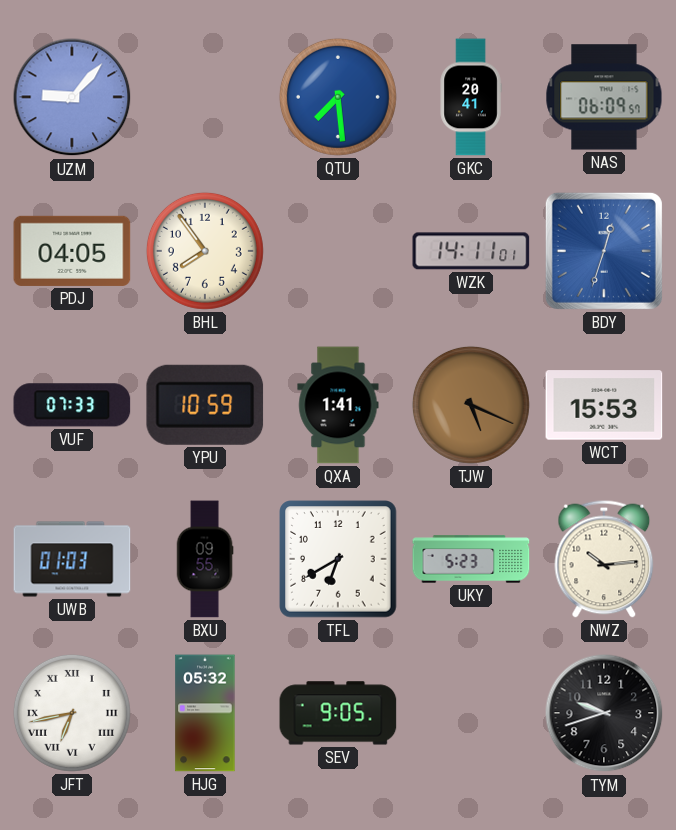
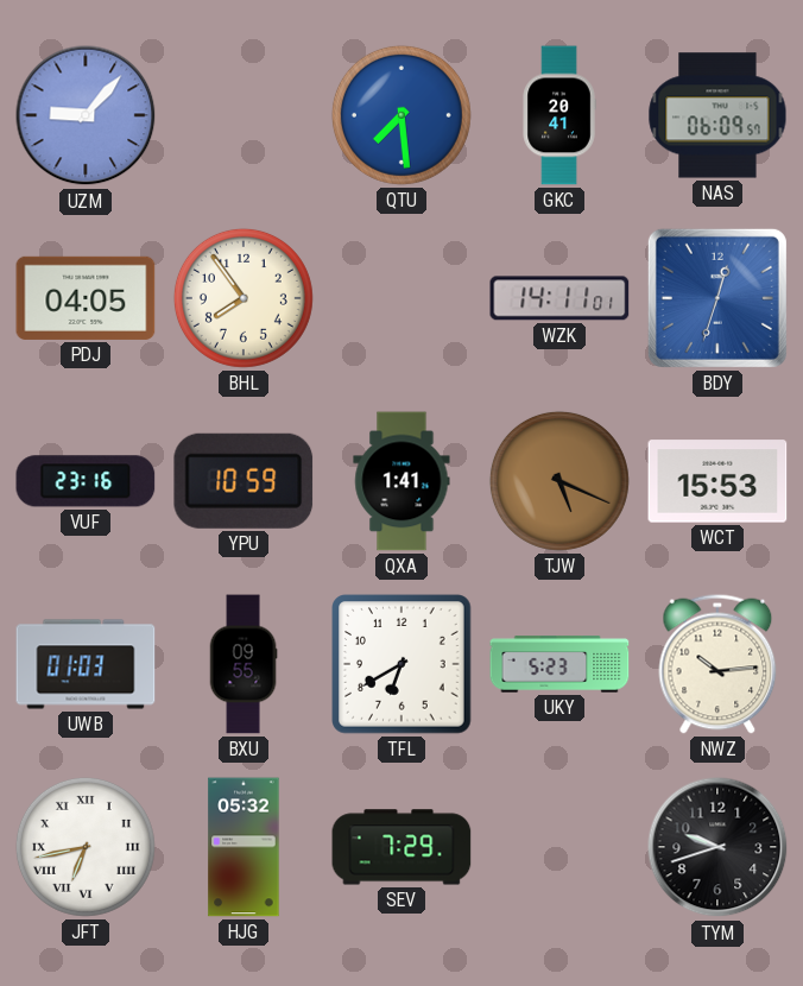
VUF: 07:33 -> 23:16 (86, 481)
SEV: 9:05 -> 7:29 (401, 847)
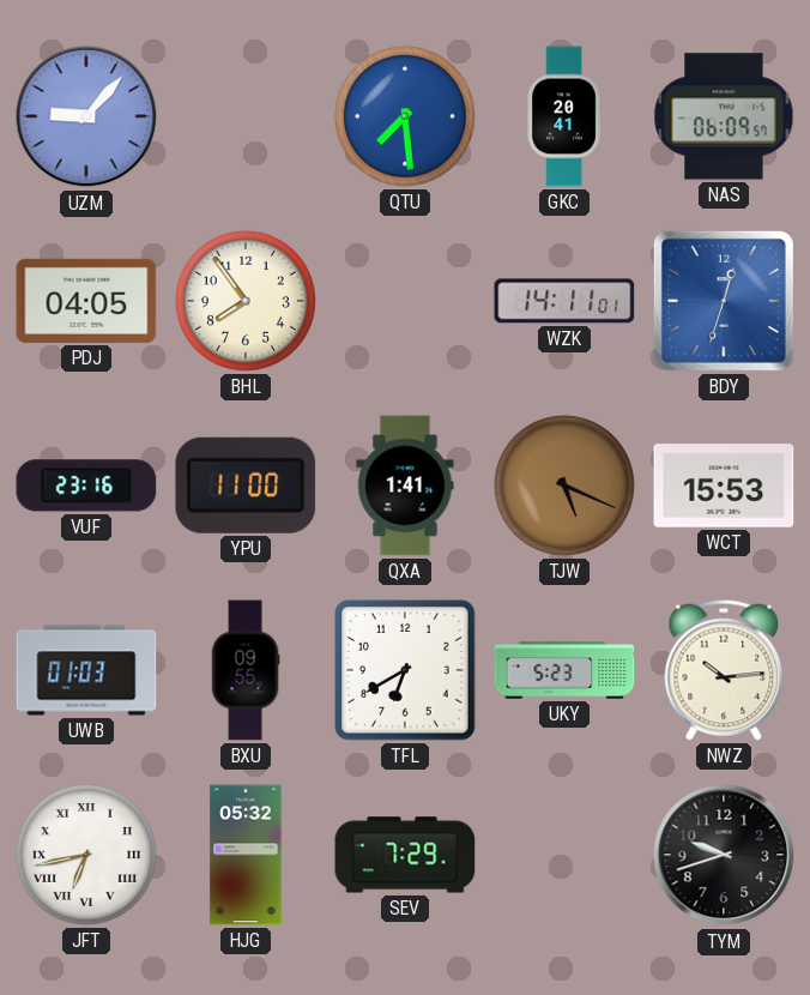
YPU: 10:59 -> 11:00 (246, 486)
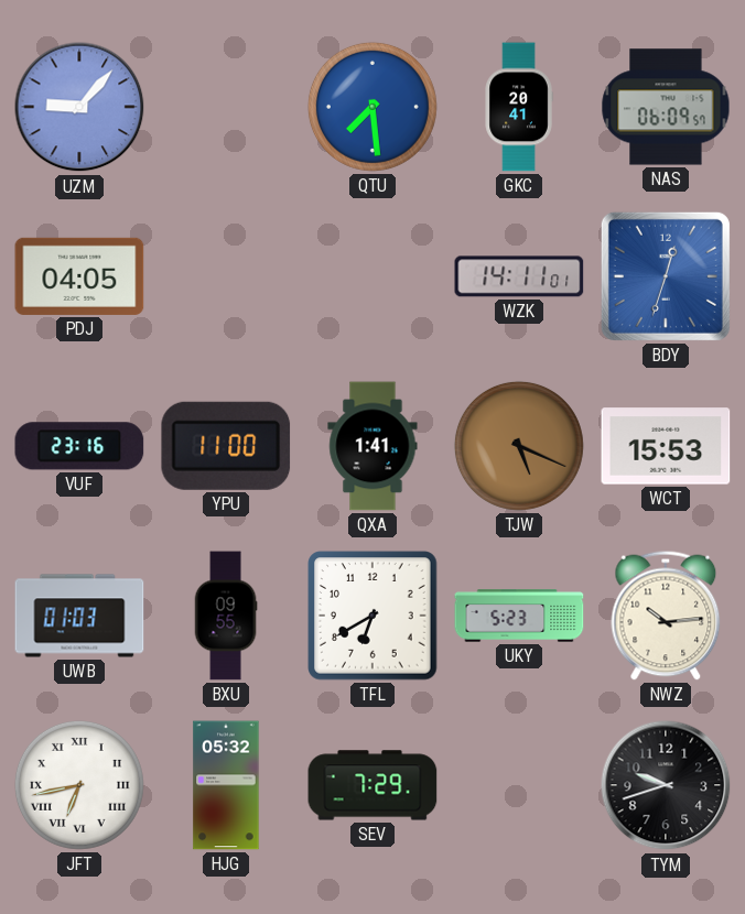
BHL: 7:54 -> none (246, 301)
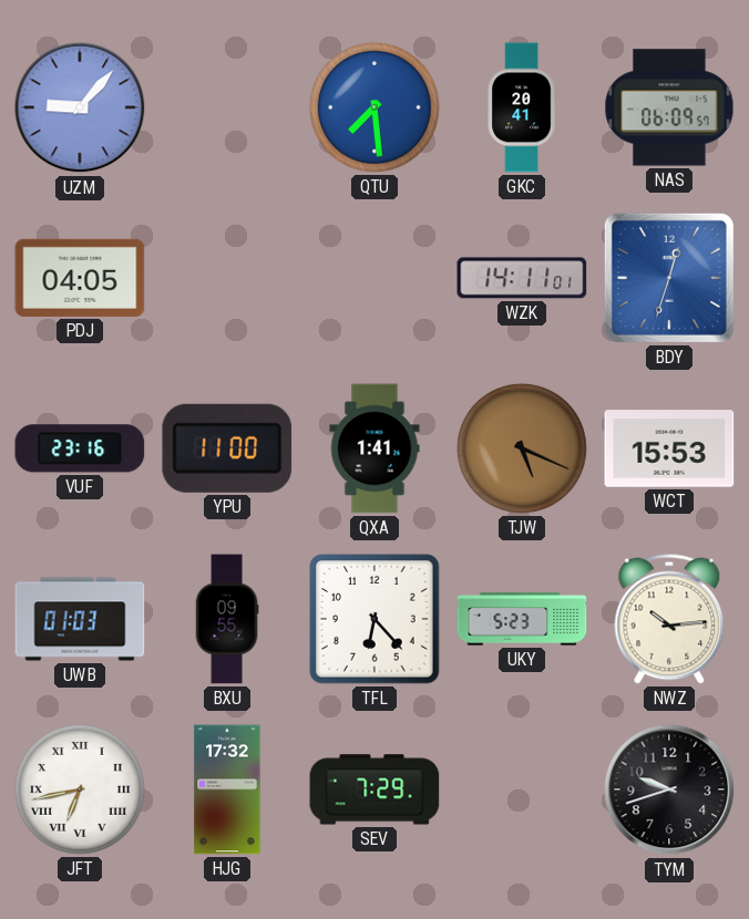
TFL: 6:40 -> 6:23 (374, 619)
HJG: 05:32 -> 17:32 (227, 789)
